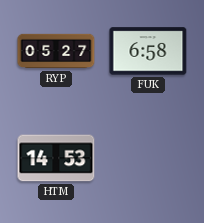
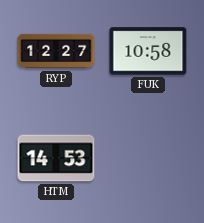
RYP: 05:27 -> 12:27 (56, 51)
FUK: 6:58 -> 10:58 (148, 51)
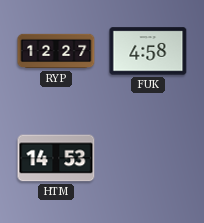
FUK: 10:58 -> 4:58 (148, 51)
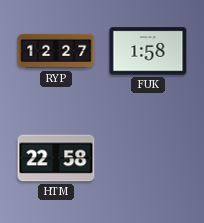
FUK: 4:58 -> 1:58 (148, 51)
HTM: 14:53 -> 22:58 (56, 158)
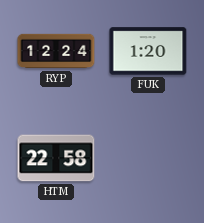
RYP: 12:27 -> 12:24 (56, 51)
FUK: 1:58 -> 1:20 (148, 51)
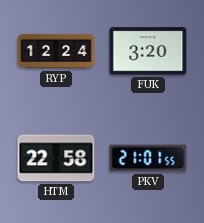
FUK: 1:20 -> 3:20 (148, 51)
PKV: none -> 21:01 (148, 158)
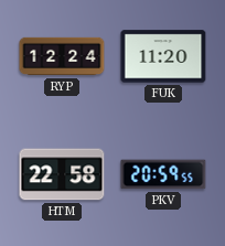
FUK: 3:20 -> 11:20 (163, 56)
PKV: 21:01 -> 20:59 (163, 174)
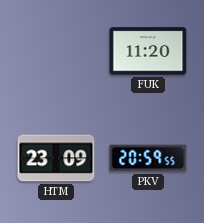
RYP: 12:24 -> none (62, 56)
HTM: 22:58 -> 23:09 (56, 158)
